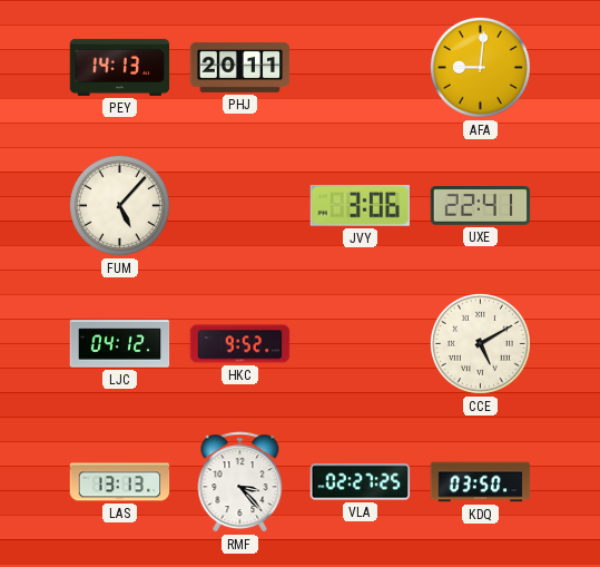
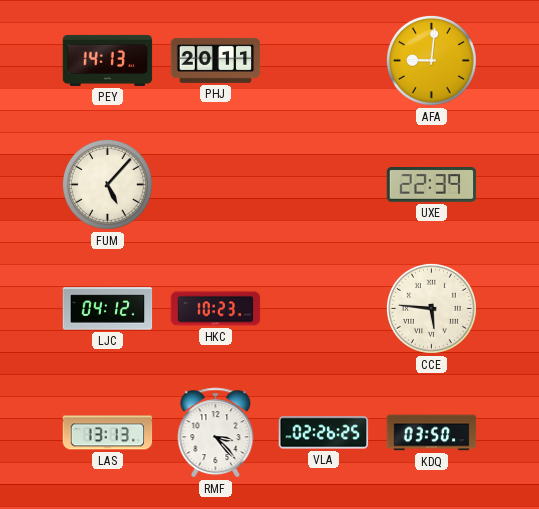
JVY: 3:06 -> none (361, 205)
UXE: 22:41 -> 22:39 (432, 185)
HKC: 9:52 -> 10:23 (216, 309)
CCE: 5:10 -> 5:46 (431, 308)
VLA: 02:27 -> 02:26 (324, 433)
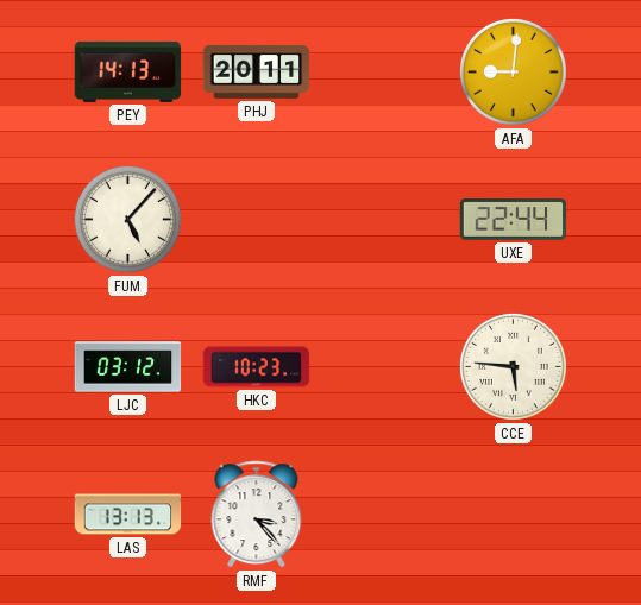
UXE: 22:39 -> 22:44 (514, 220)
LJC: 04:12 -> 03:12 (128, 367)
VLA: 02:26 -> none (324, 433)
KDQ: 03:50 -> none (432, 433)
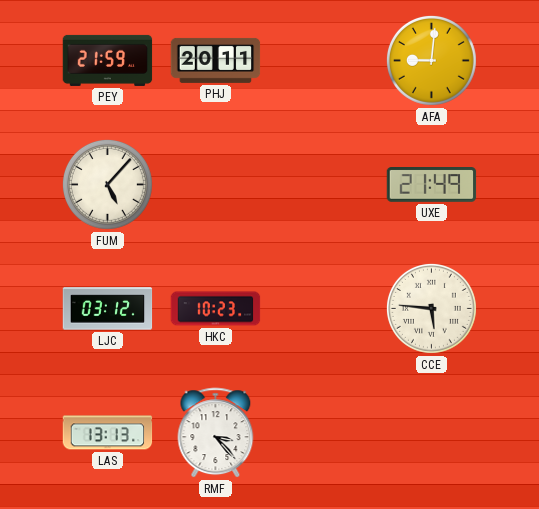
PEY: 14:13 -> 21:59 (108, 60)
UXE: 22:44 -> 21:49 (432, 185)
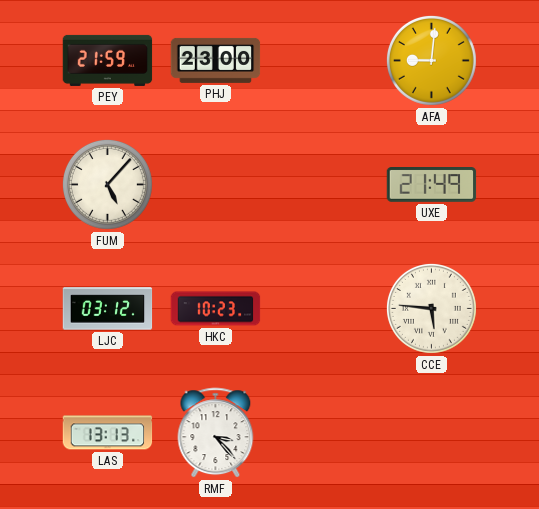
PHJ: 20:11 -> 23:00 (216, 60)
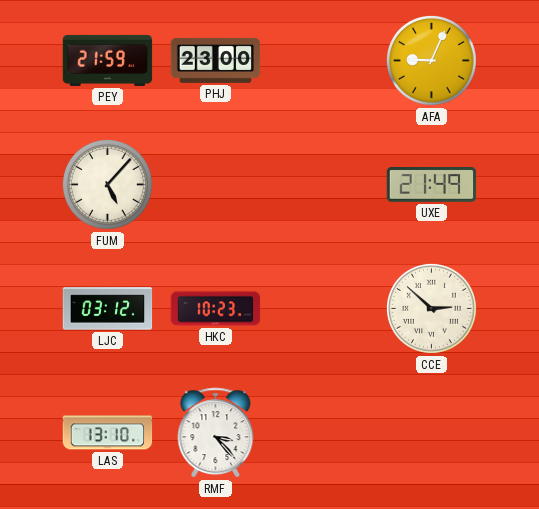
AFA: 9:01 -> 9:04 (431, 60)
CCE: 5:46 -> 2:52 (431, 308)
LAS: 13:13 -> 13:10 (108, 433)
